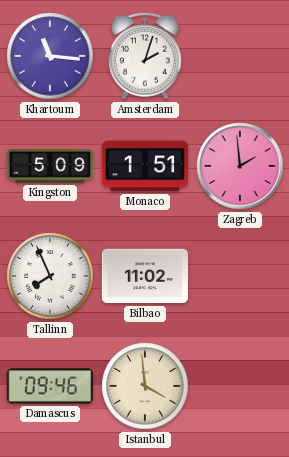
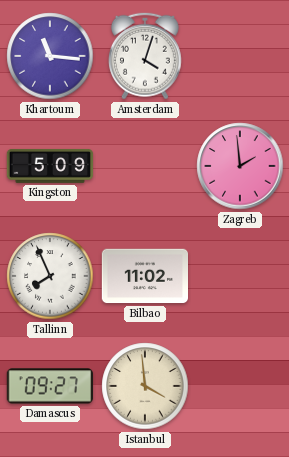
Amsterdam: 2:03 -> 4:03 (145, 56)
Monaco: 1:51 -> none (145, 166)
Damascus: 09:46 -> 09:27 (49, 386)
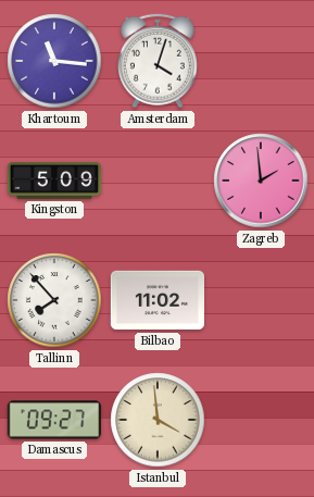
Tallinn: 7:56 -> 7:53 (54, 300)
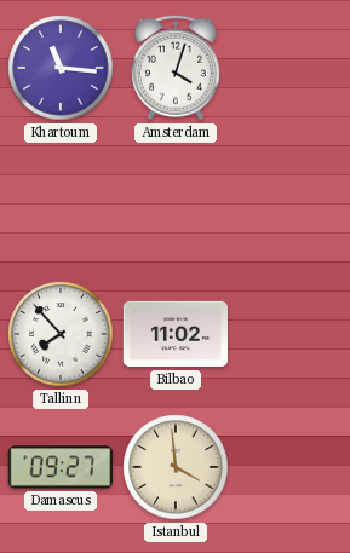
Kingston: 5:09 -> none (54, 181)
Zagreb: 1:59 -> none (261, 181)
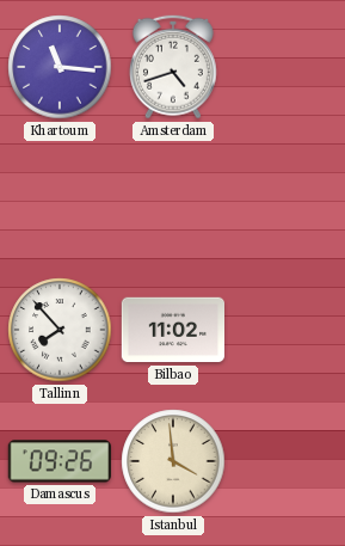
Amsterdam: 4:03 -> 4:42 (173, 67)
Damascus: 09:27 -> 09:26 (58, 461)
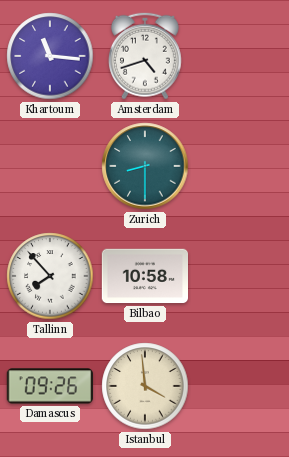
Zurich: none -> 8:30 (145, 166)
Bilbao: 11:02 -> 10:58 (144, 276)
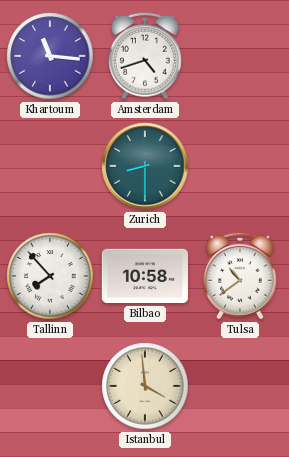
Tulsa: none -> 10:39 (240, 276)
Damascus: 09:26 -> none (49, 386)
